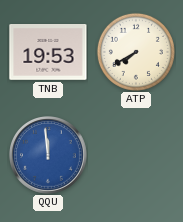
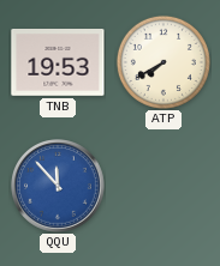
QQU: 11:59 -> 11:53 (58, 186)
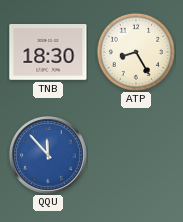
TNB: 19:53 -> 18:30 (48, 53)
ATP: 7:40 -> 8:25 (136, 52)
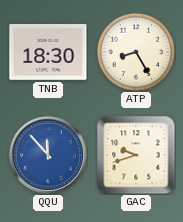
GAC: none -> 9:42 (136, 155)
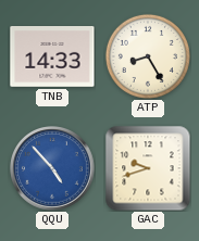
TNB: 18:30 -> 14:33 (52, 58)
QQU: 11:53 -> 4:53 (52, 168)
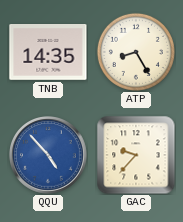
TNB: 14:33 -> 14:35 (48, 53)
GAC: 9:42 -> 9:37 (136, 155)
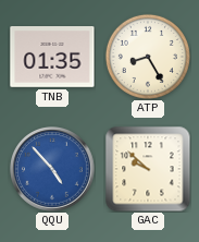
TNB: 14:35 -> 01:35 (52, 58)
GAC: 9:37 -> 9:52 (148, 169)
